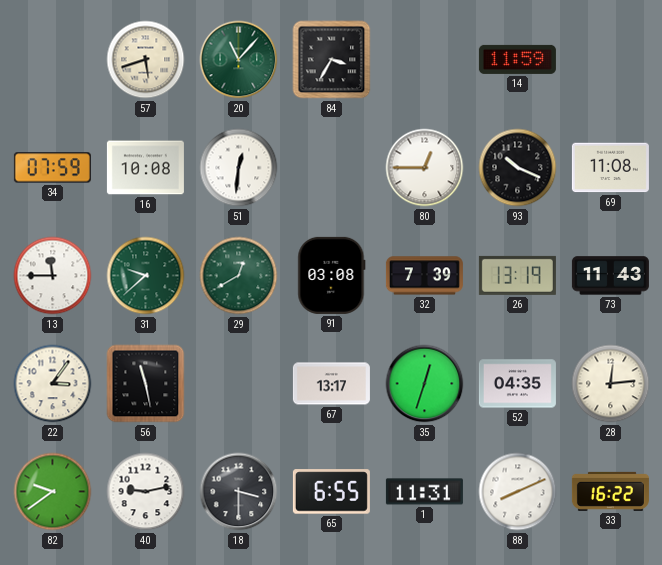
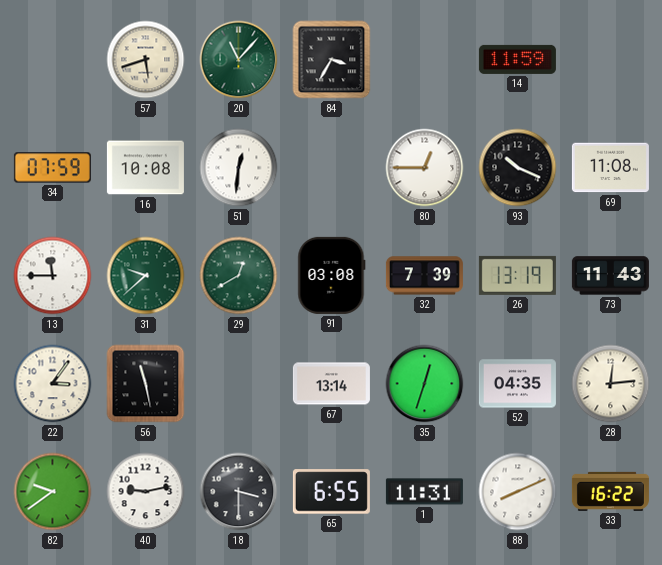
67: 13:17 -> 13:14 (331, 384)
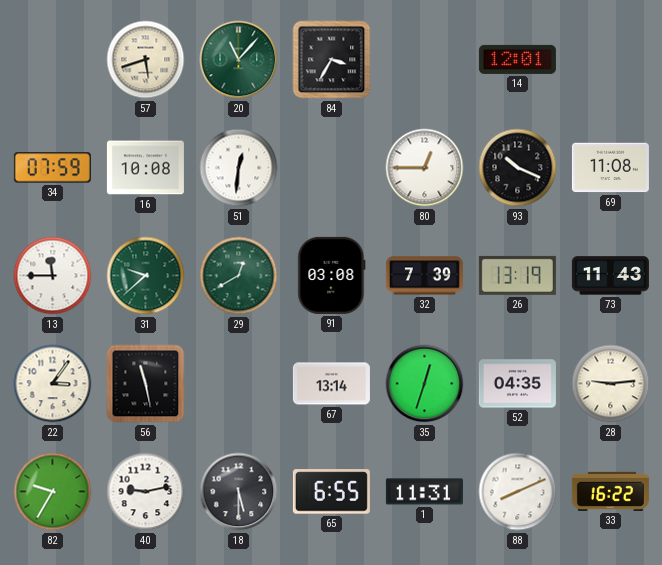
14: 11:59 -> 12:01 (517, 59)
28: 12:14 -> 9:14 (611, 384)
82: 9:39 -> 9:35 (53, 492)
18: 3:30 -> 5:30 (239, 492)
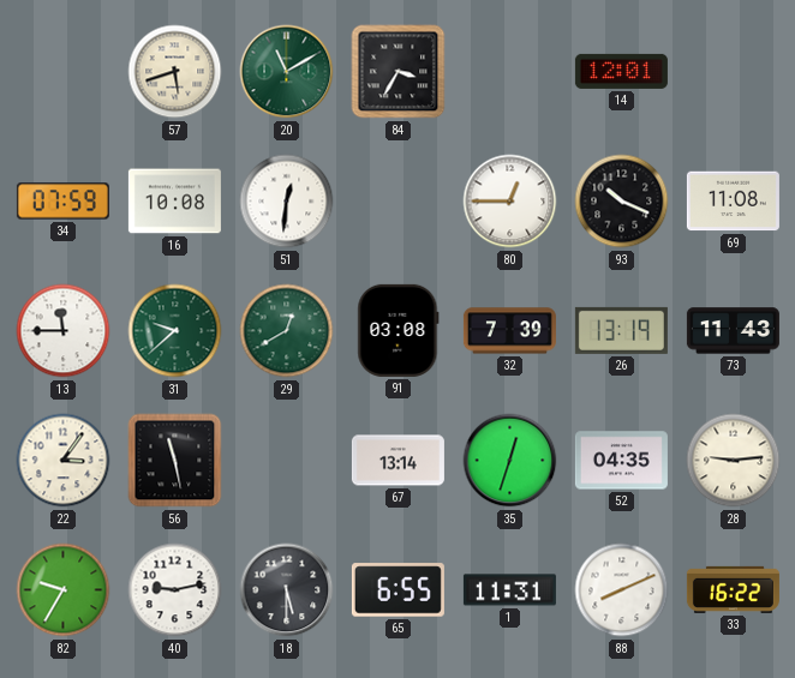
20: 11:07 -> 11:10 (287, 72)
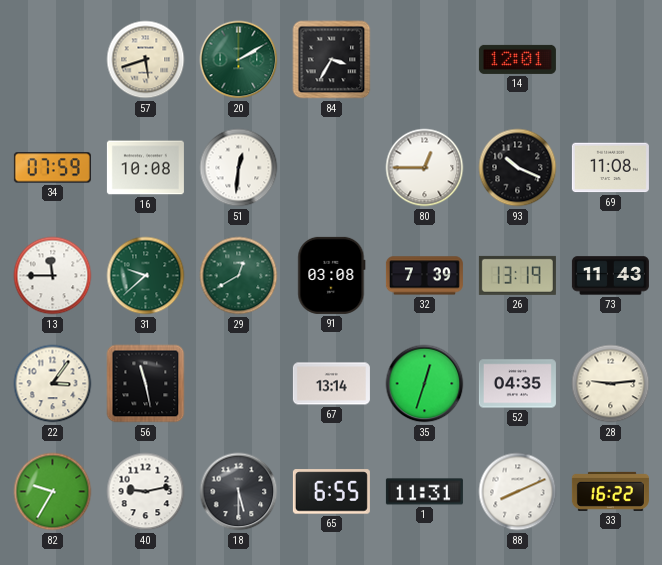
20: 11:10 -> 2:10 (239, 60)
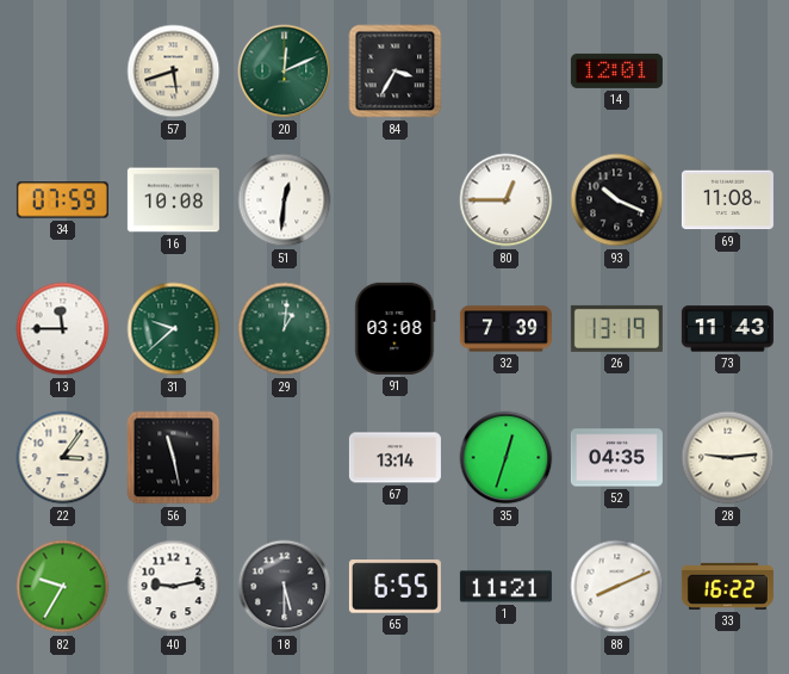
20: 2:10 -> 12:11 (285, 72)
29: 12:40 -> 1:01 (285, 329)
1: 11:31 -> 11:21 (505, 587)
